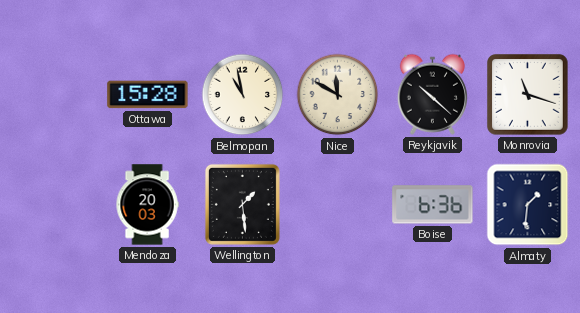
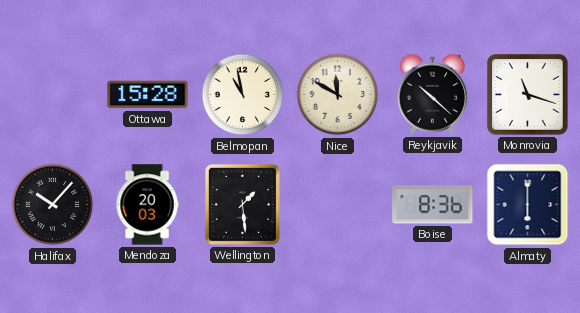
Halifax: none -> 10:07 (53, 205)
Boise: 6:36 -> 8:36 (433, 205)
Almaty: 1:31 -> 6:00 (528, 205)
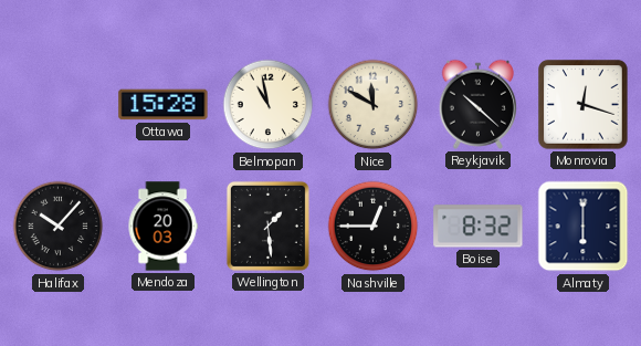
Monrovia: 11:18 -> 12:18 (584, 105)
Nashville: none -> 12:45 (374, 227)
Boise: 8:36 -> 8:32 (479, 227)
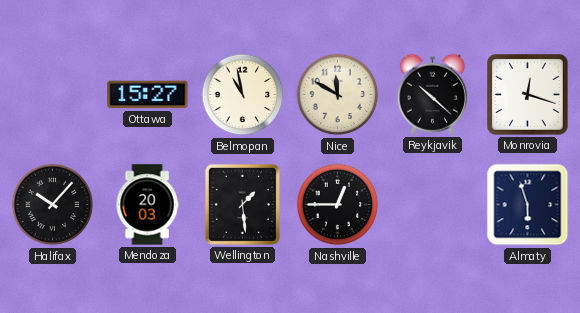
Ottawa: 15:28 -> 15:27 (148, 95)
Boise: 8:32 -> none (479, 227)
Almaty: 6:00 -> 5:57 (528, 205)
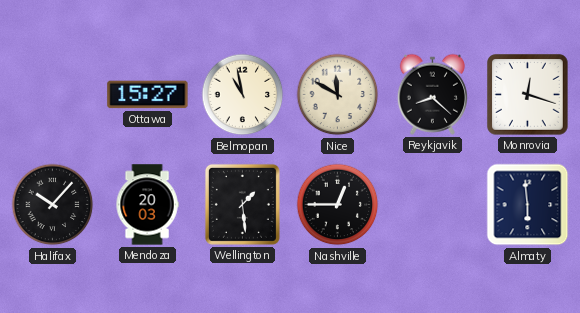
Reykjavik: 10:22 -> 8:22 (432, 94)
Almaty: 5:57 -> 5:59 (528, 205)
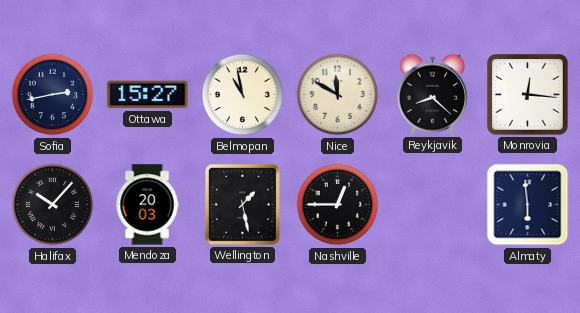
Sofia: none -> 2:43 (53, 95)
Monrovia: 12:18 -> 12:16 (528, 95)
Wellington: 1:29 -> 1:28 (242, 204)
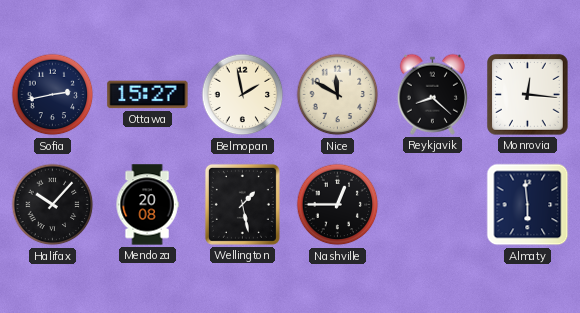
Belmopan: 10:58 -> 1:58 (243, 95)
Mendoza: 20:03 -> 20:08 (147, 205)
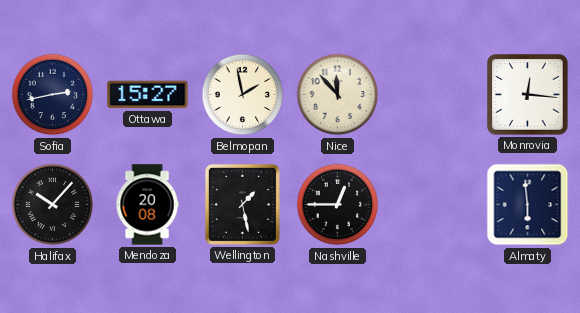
Nice: 11:50 -> 11:53 (338, 95)
Reykjavik: 8:22 -> none (432, 94)
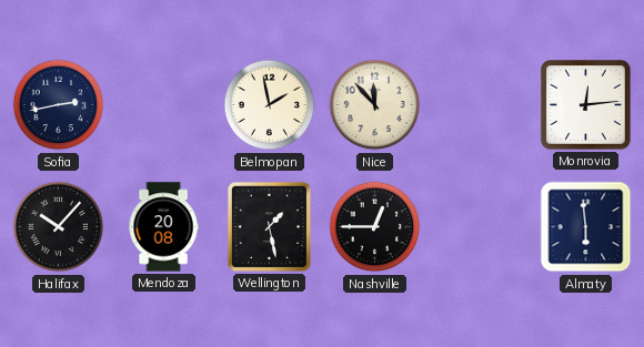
Ottawa: 15:27 -> none (148, 95)
Monrovia: 12:16 -> 12:14 (586, 105)
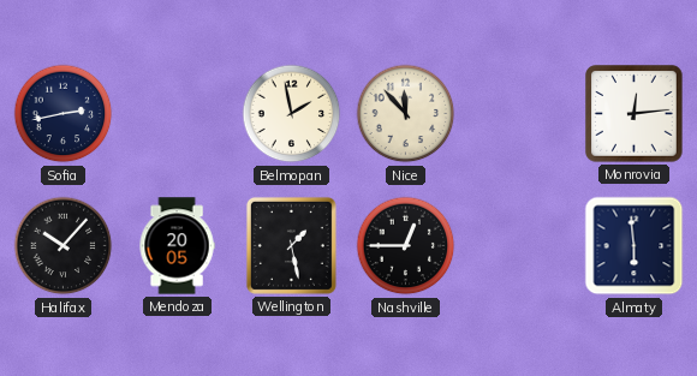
Mendoza: 20:08 -> 20:05 (177, 246)
